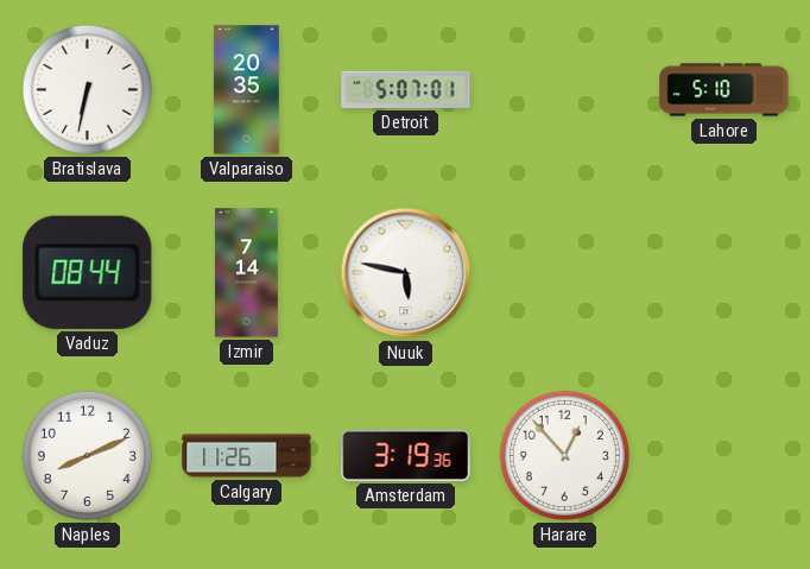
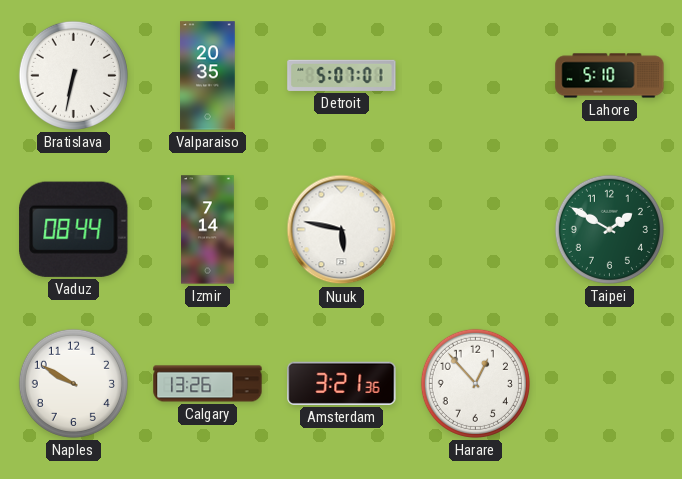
Taipei: none -> 1:50 (609, 229)
Naples: 8:11 -> 9:50 (73, 383)
Calgary: 11:26 -> 13:26 (208, 384)
Amsterdam: 3:19 -> 3:21 (342, 383)
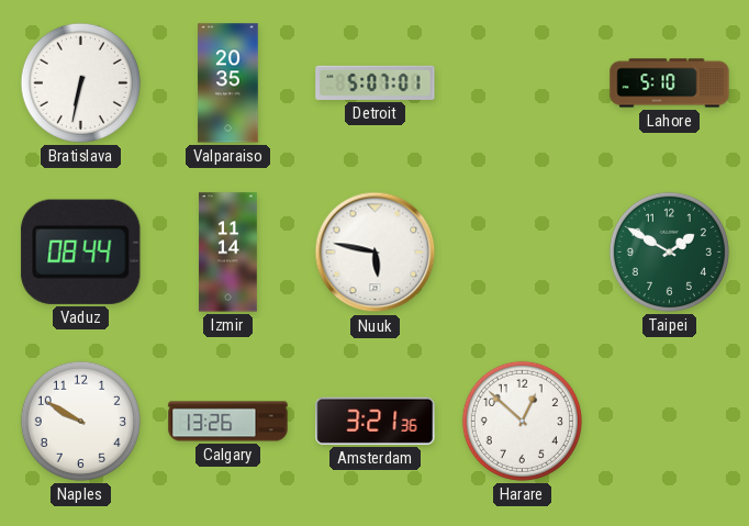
Izmir: 7:14 -> 11:14 (228, 253)
Harare: 12:53 -> 12:52 (522, 421)
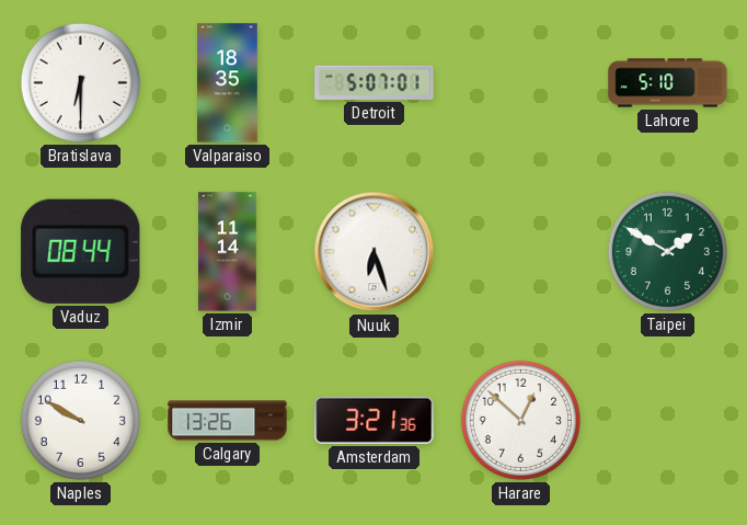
Bratislava: 6:32 -> 6:30 (80, 82)
Valparaiso: 20:35 -> 18:35 (228, 83)
Nuuk: 5:47 -> 6:27 (375, 252)
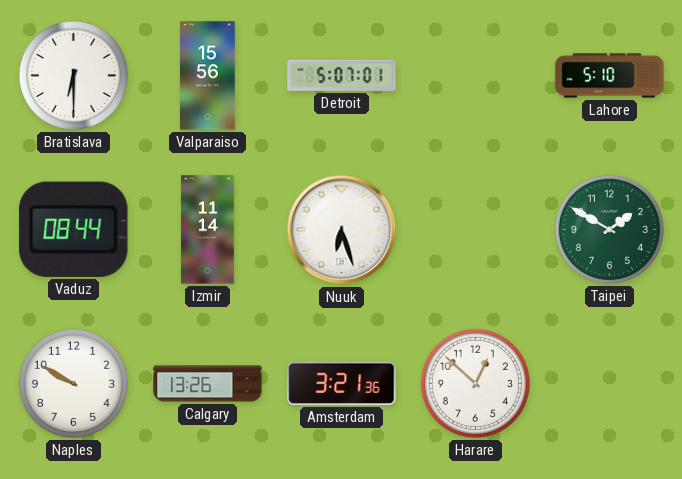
Valparaiso: 18:35 -> 15:56 (208, 76)
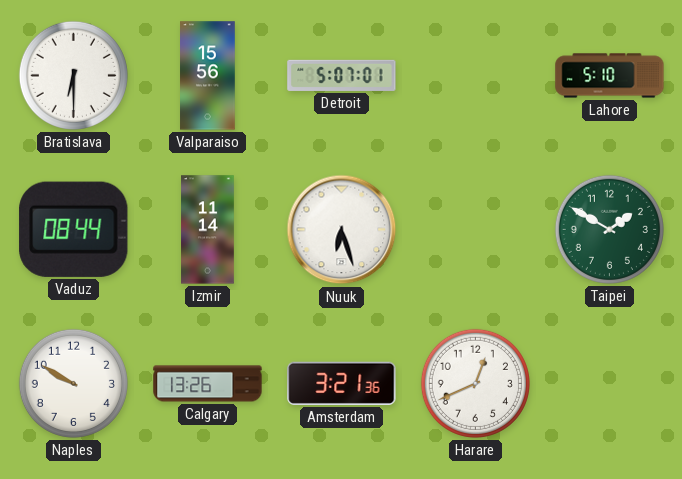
Harare: 12:52 -> 12:41 (475, 383)
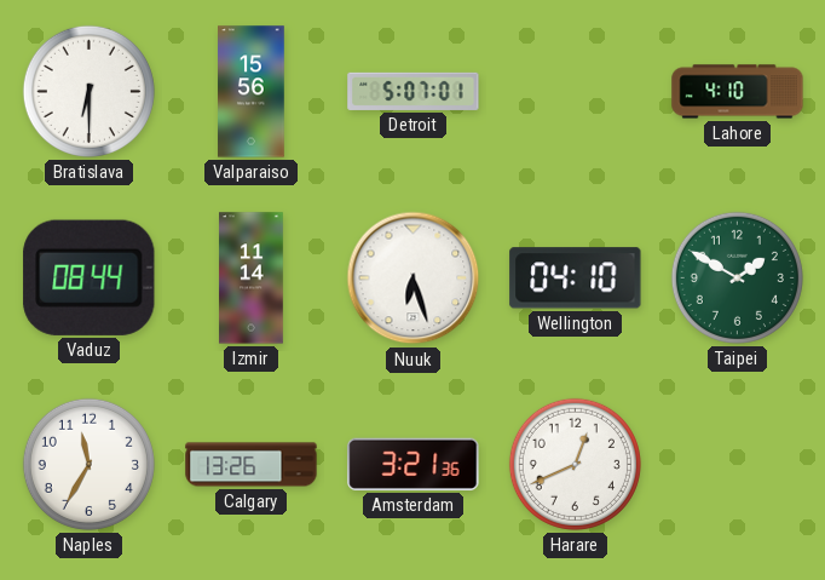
Lahore: 5:10 -> 4:10 (738, 92)
Wellington: none -> 04:10 (576, 278)
Naples: 9:50 -> 11:35 (88, 464)
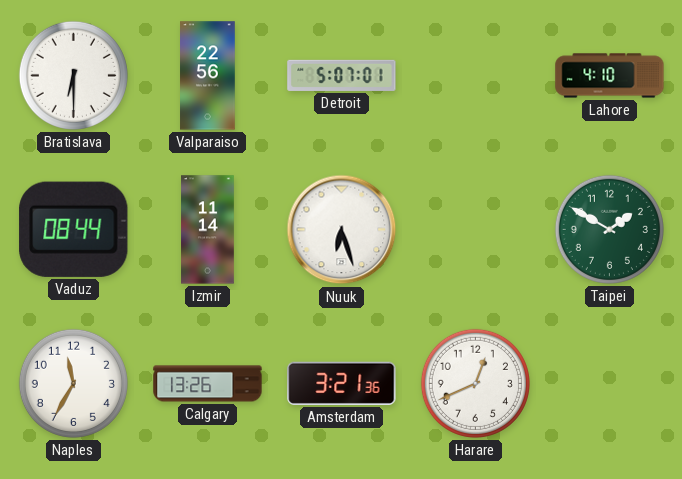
Valparaiso: 15:56 -> 22:56 (208, 76)
Wellington: 04:10 -> none (576, 278)
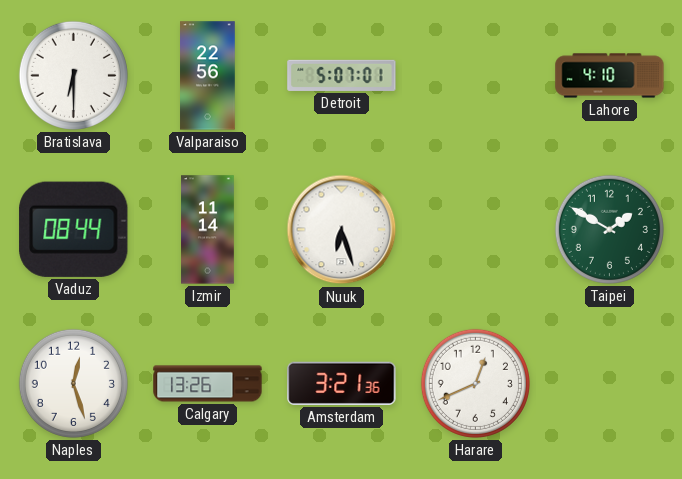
Naples: 11:35 -> 12:27 (73, 383)
